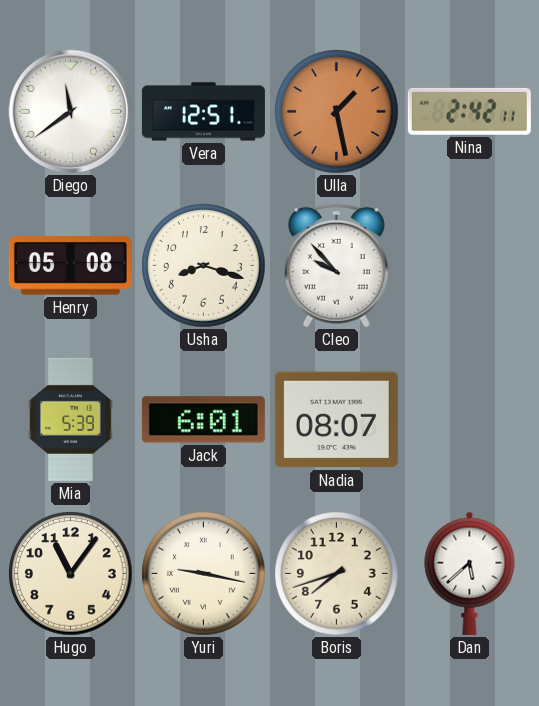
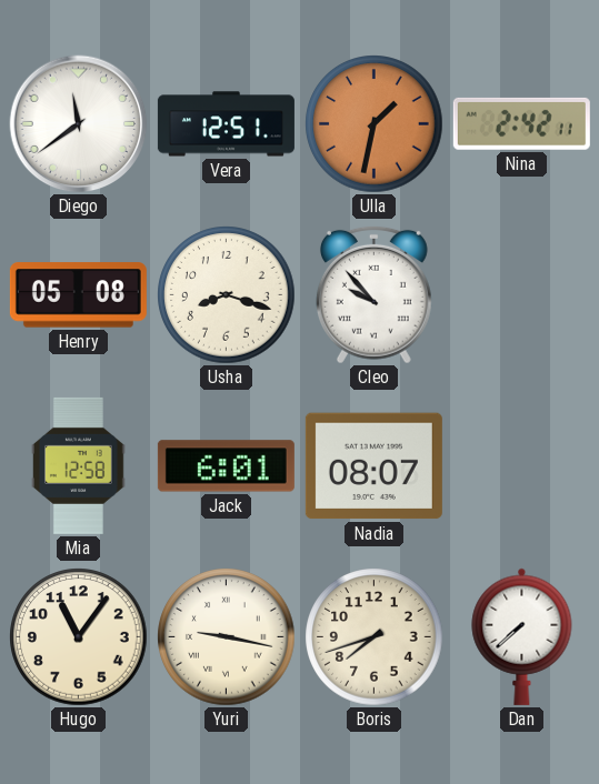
Ulla: 1:28 -> 1:32 (375, 124)
Mia: 5:39 -> 12:58 (79, 465)
Dan: 5:38 -> 7:38 (522, 636)
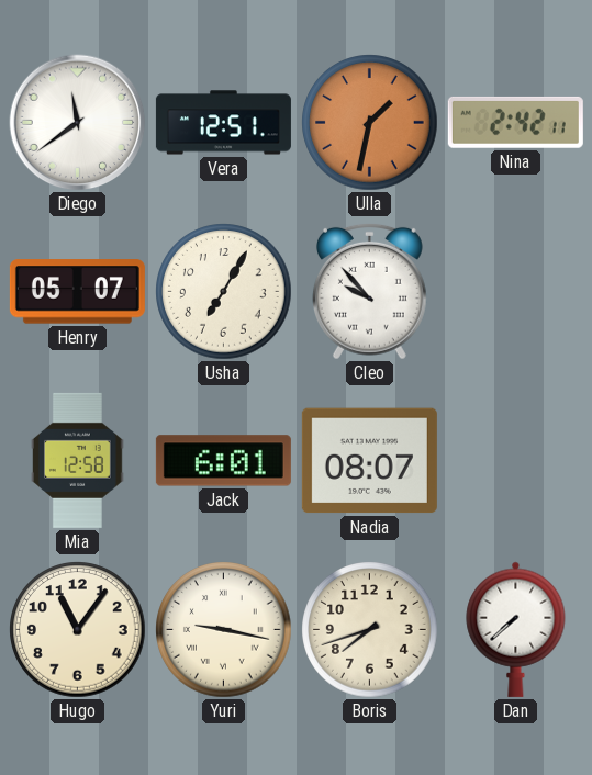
Henry: 05:08 -> 05:07 (77, 292)
Usha: 8:18 -> 7:05 (224, 292)
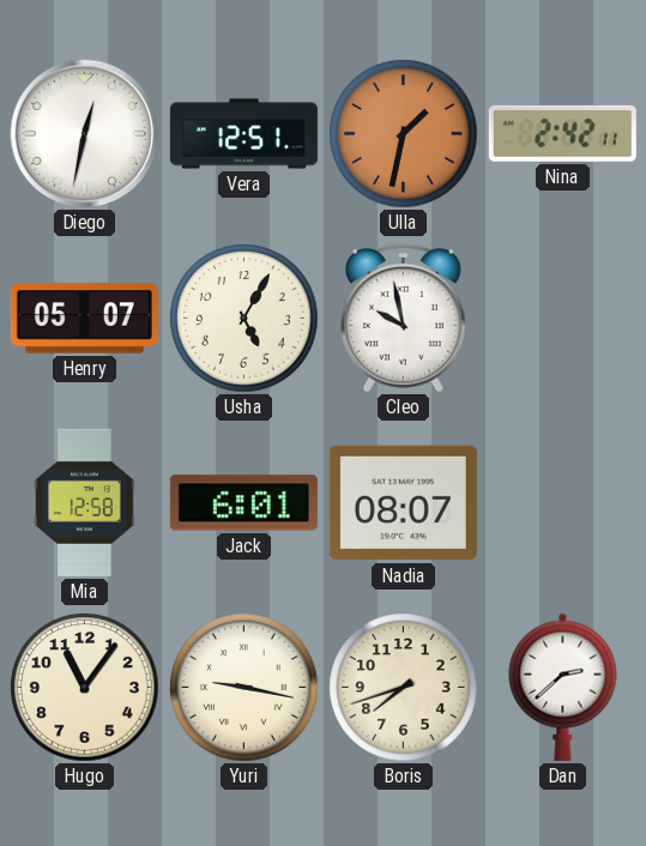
Diego: 11:39 -> 12:32 (85, 134)
Usha: 7:05 -> 5:05 (244, 319)
Cleo: 9:53 -> 9:58 (403, 318)
Dan: 7:38 -> 2:38 (563, 687)
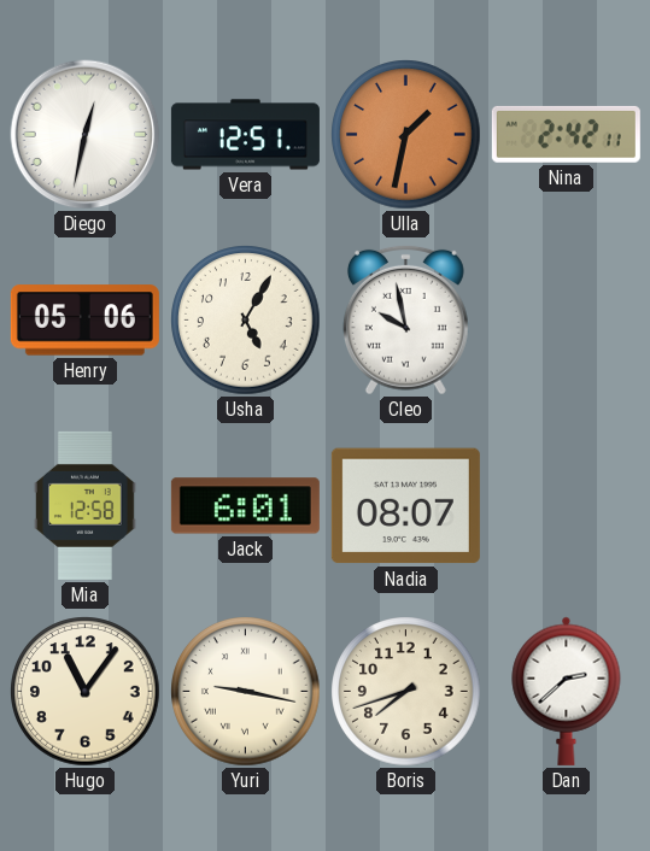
Henry: 05:07 -> 05:06 (84, 321)
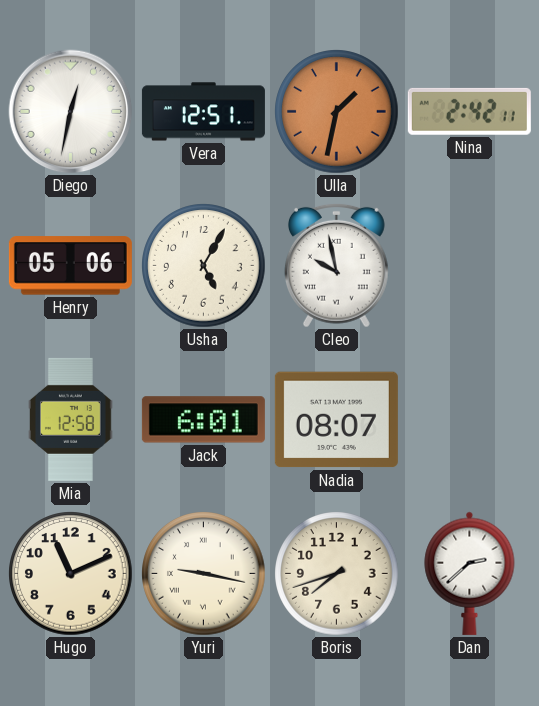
Hugo: 11:06 -> 11:11 (71, 574)
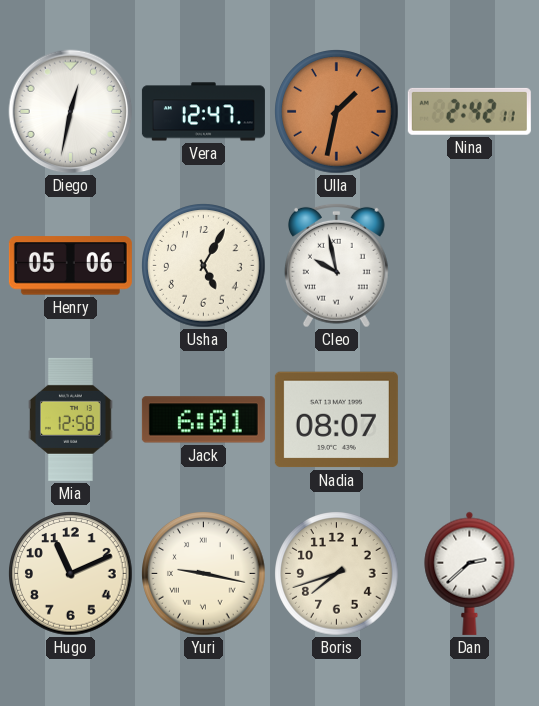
Vera: 12:51 -> 12:47 (203, 112)
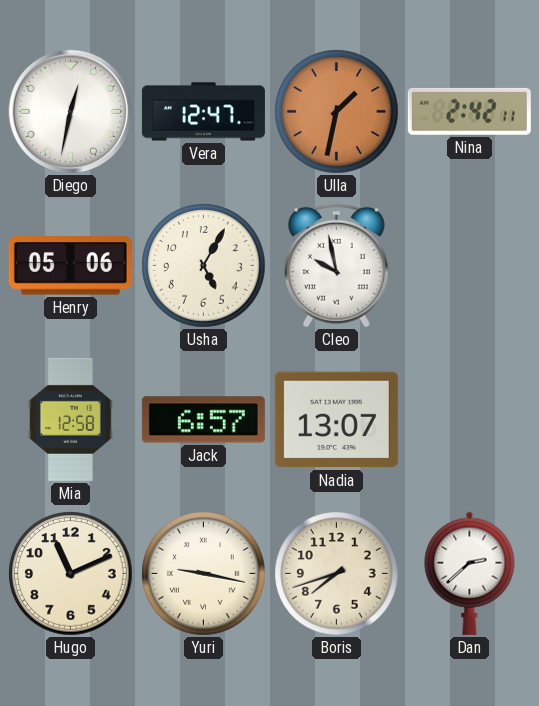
Jack: 6:01 -> 6:57 (203, 420)
Nadia: 08:07 -> 13:07 (336, 420)
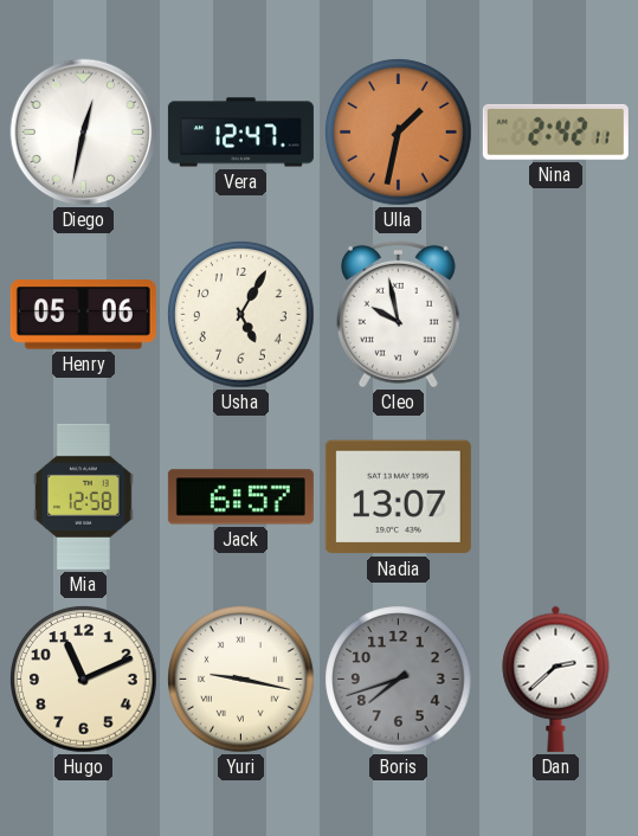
Boris dial: cream -> grey (399, 680)
